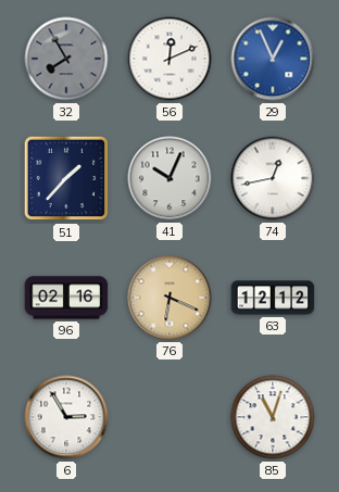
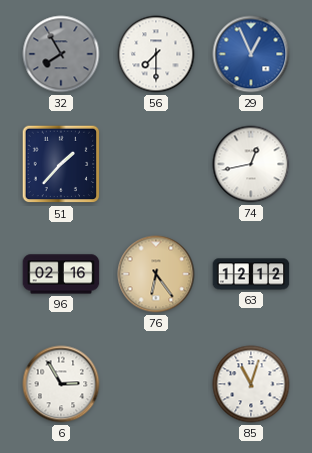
56: 12:11 -> 7:30 (156, 54)
41: 10:04 -> none (169, 178)
76: 6:19 -> 6:24 (156, 274)
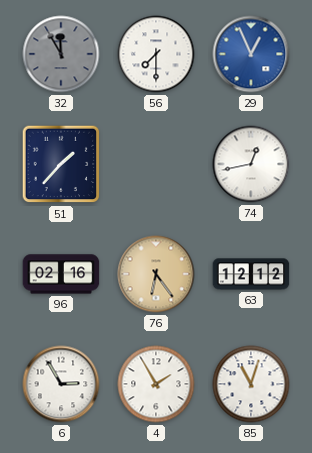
32: 7:55 -> 11:55 (61, 54)
4: none -> 1:55 (156, 384)
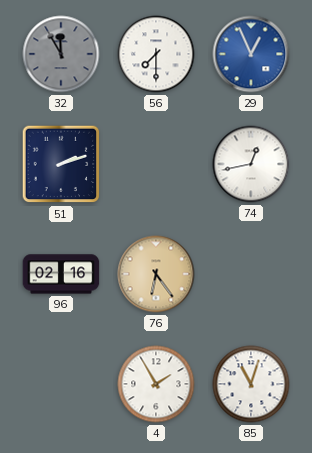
51: 1:37 -> 2:12 (61, 164)
63: 12:12 -> none (251, 274)
6: 2:55 -> none (61, 384)
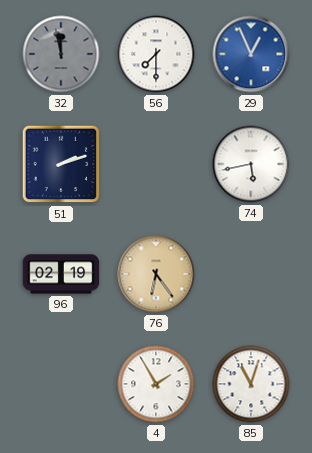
32: 11:55 -> 11:58 (61, 54)
74: 12:43 -> 5:43 (251, 164)
96: 02:16 -> 02:19 (61, 274)
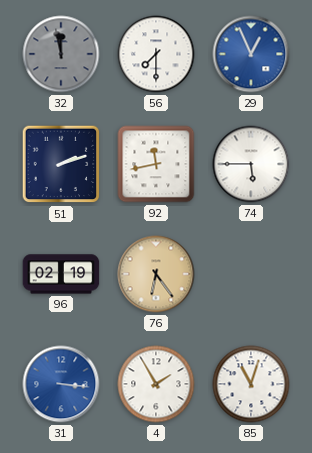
92: none -> 11:43 (156, 164)
74: 5:43 -> 5:45 (251, 164)
31: none -> 3:16 (61, 384)
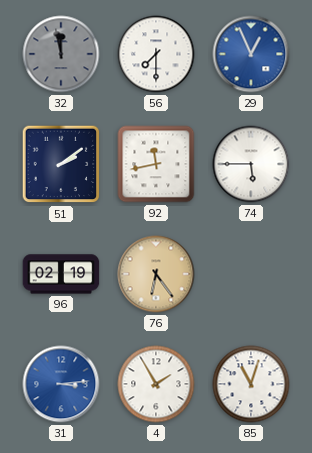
51: 2:12 -> 2:09 (61, 164)
31: 3:16 -> 3:14 (61, 384)
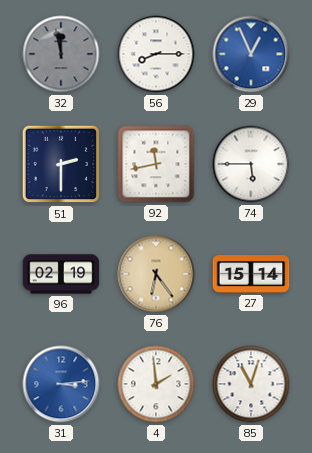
56: 7:30 -> 8:15 (156, 54)
51: 2:09 -> 2:30 (61, 164)
27: none -> 15:14 (251, 274)
4: 1:55 -> 1:59 (156, 384)
